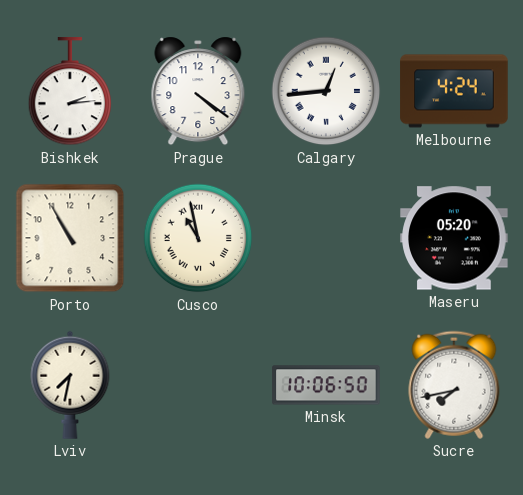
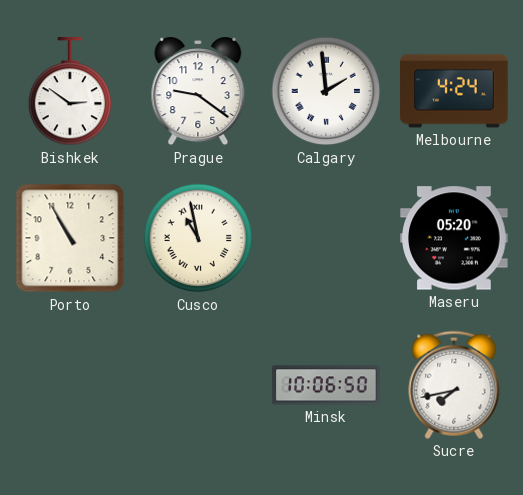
Bishkek: 2:14 -> 2:51 (70, 92)
Prague: 4:21 -> 9:21 (198, 91)
Calgary: 12:44 -> 1:59 (326, 91)
Lviv: 7:32 -> none (70, 385)
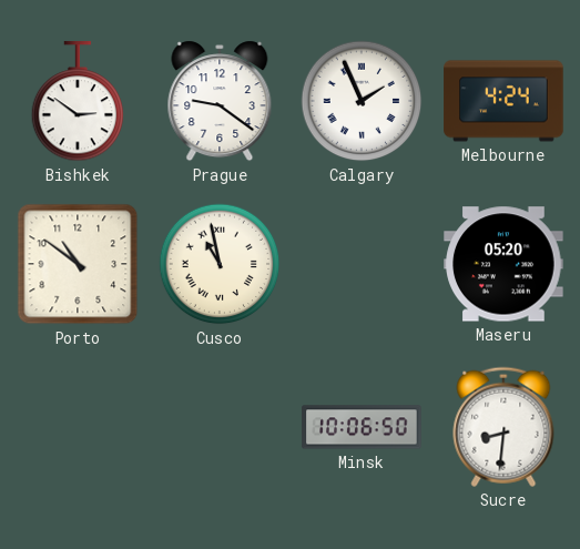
Calgary: 1:59 -> 1:56 (362, 101)
Porto: 10:55 -> 10:51 (78, 264)
Sucre: 7:43 -> 8:31 (503, 427)
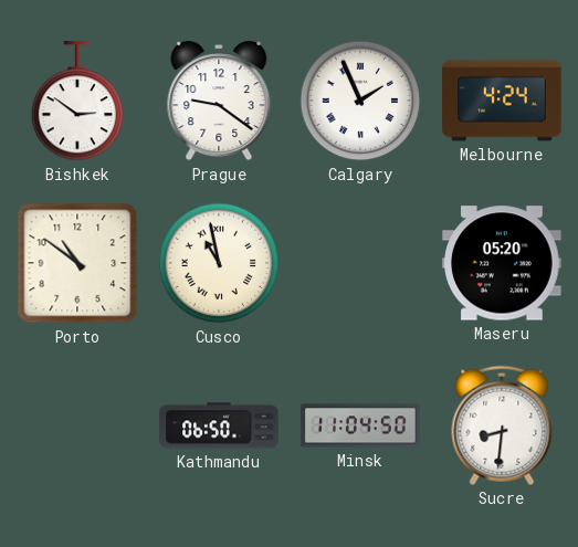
Kathmandu: none -> 06:50 (219, 425)
Minsk: 10:06 -> 11:04 (360, 425)
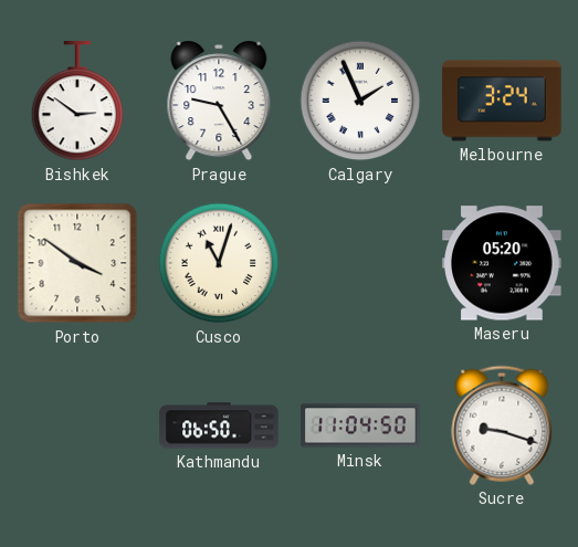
Prague: 9:21 -> 9:25 (219, 101)
Melbourne: 4:24 -> 3:24 (502, 101)
Porto: 10:51 -> 3:51 (77, 263)
Cusco: 10:58 -> 11:03 (219, 263)
Sucre: 8:31 -> 9:18 (502, 425)
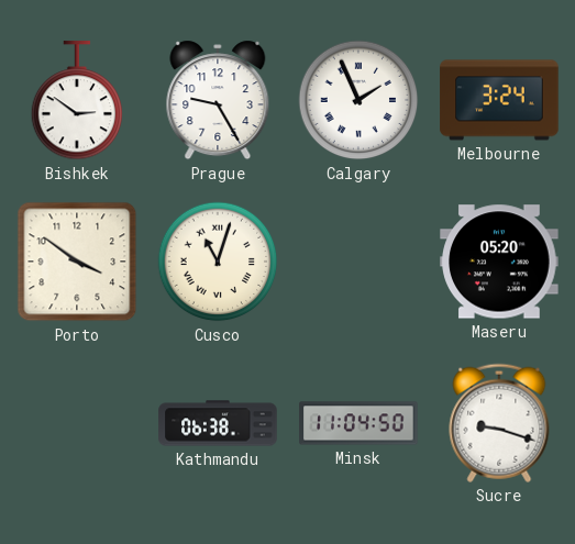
Kathmandu: 06:50 -> 06:38 (218, 423)
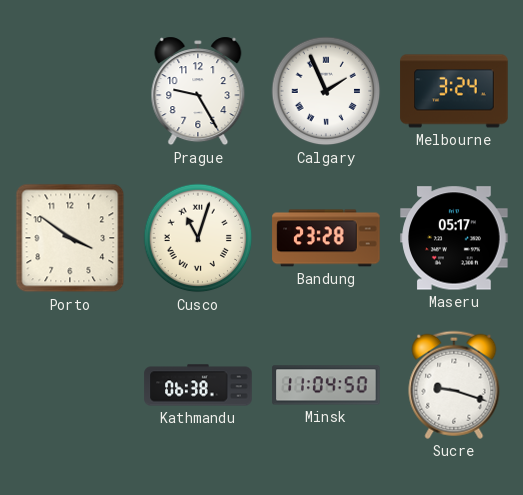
Bishkek: 2:51 -> none (77, 101)
Bandung: none -> 23:28 (326, 238)
Maseru: 05:20 -> 05:17 (454, 238)
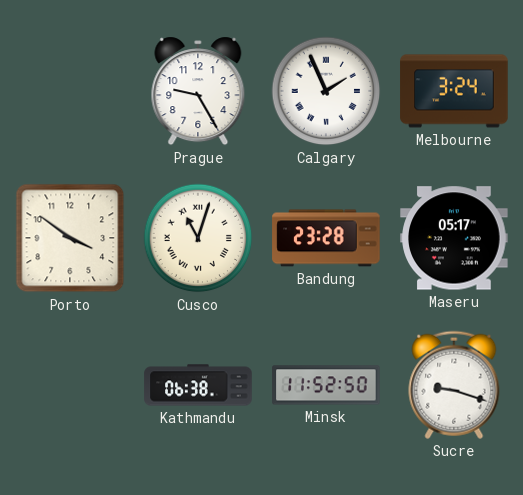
Minsk: 11:04 -> 11:52 (326, 385)
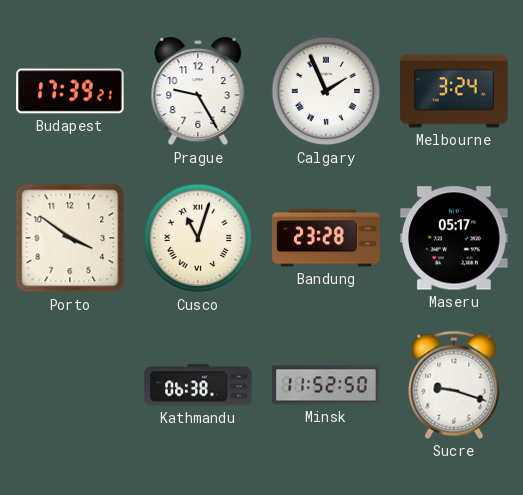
Budapest: none -> 17:39 (70, 91)
